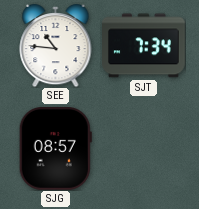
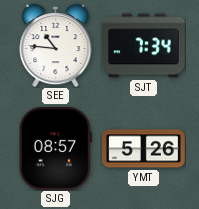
YMT: none -> 5:26 (144, 149)
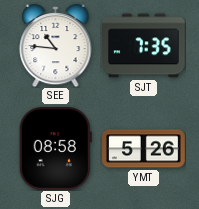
SJT: 7:34 -> 7:35 (144, 46)
SJG: 08:57 -> 08:58 (55, 149)
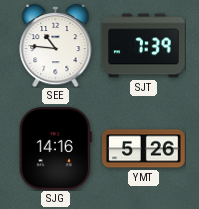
SJT: 7:35 -> 7:39 (144, 46)
SJG: 08:58 -> 14:16 (55, 149)
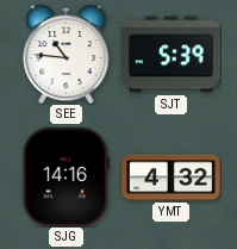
SJT: 7:39 -> 5:39 (171, 55)
YMT: 5:26 -> 4:32 (171, 178)
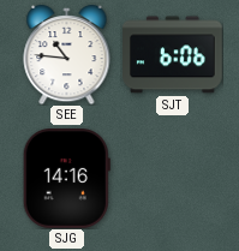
SJT: 5:39 -> 6:06 (173, 55)
YMT: 4:32 -> none (171, 178)
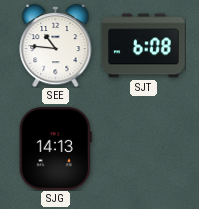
SJT: 6:06 -> 6:08 (144, 46)
SJG: 14:16 -> 14:13 (55, 149)
